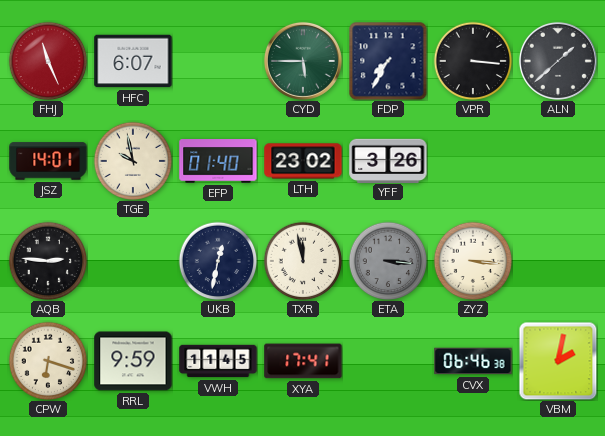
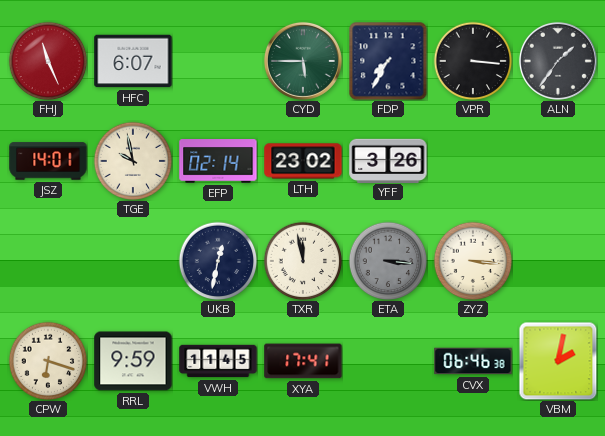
ALN: 1:38 -> 1:36 (558, 61)
EFP: 01:40 -> 02:14 (218, 161)
AQB: 2:46 -> none (48, 261)
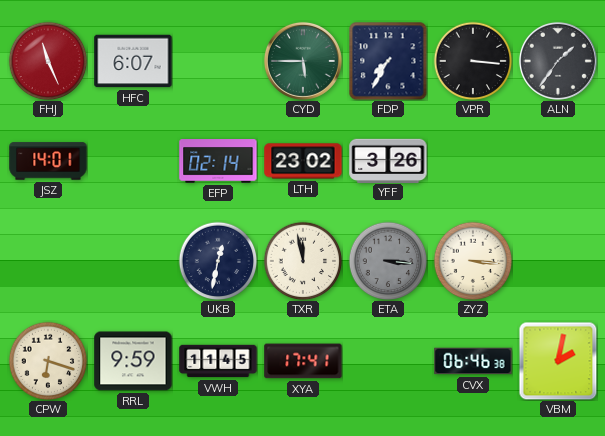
TGE: 9:58 -> none (133, 161)
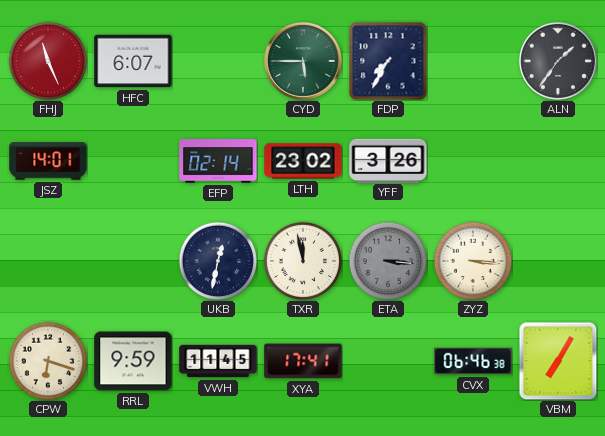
VPR: 3:16 -> none (473, 61)
VBM: 2:02 -> 7:05 (558, 361)
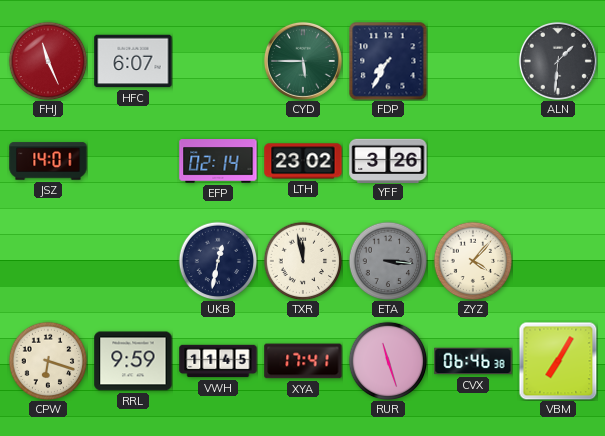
ALN: 1:36 -> 1:31 (558, 61)
ZYZ: 3:16 -> 4:07 (473, 261)
RUR: none -> 11:27 (388, 361)
